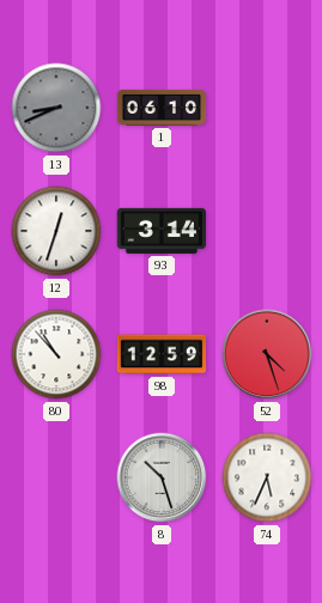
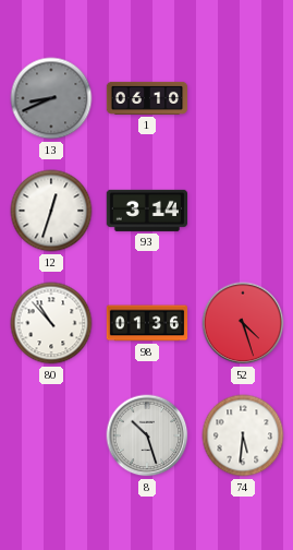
98: 12:59 -> 01:36 (147, 323)
74: 5:34 -> 5:31 (243, 435)
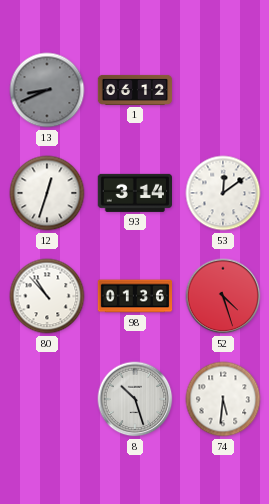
1: 06:10 -> 06:12 (135, 90)
53: none -> 12:09 (223, 193)
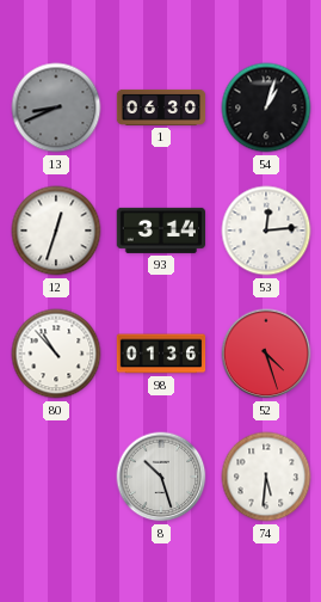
1: 06:12 -> 06:30 (161, 107)
54: none -> 1:03 (266, 107)
53: 12:09 -> 12:14 (266, 231)
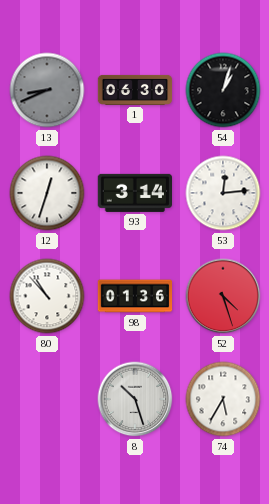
74: 5:31 -> 5:35 (223, 399)
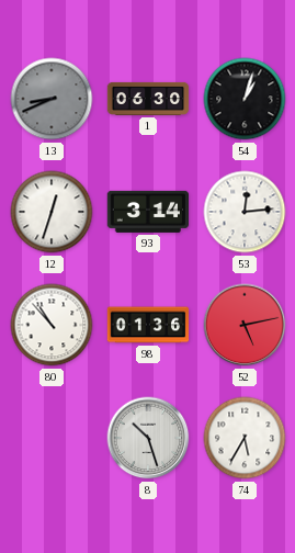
52: 4:27 -> 5:13 (245, 325)
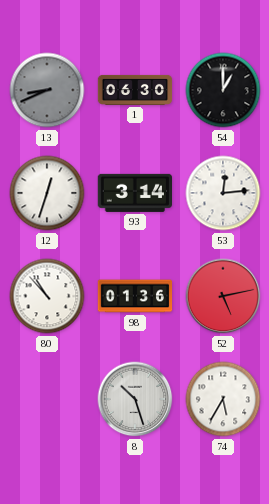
54: 1:03 -> 1:00 (223, 90)
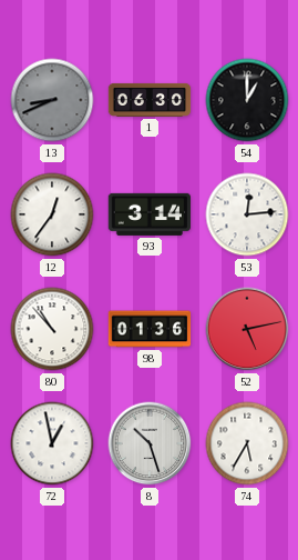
12: 12:33 -> 12:36 (52, 214)
72: none -> 12:58 (52, 443)
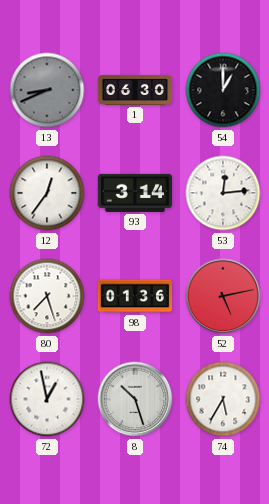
80: 10:53 -> 7:27 (47, 296)
